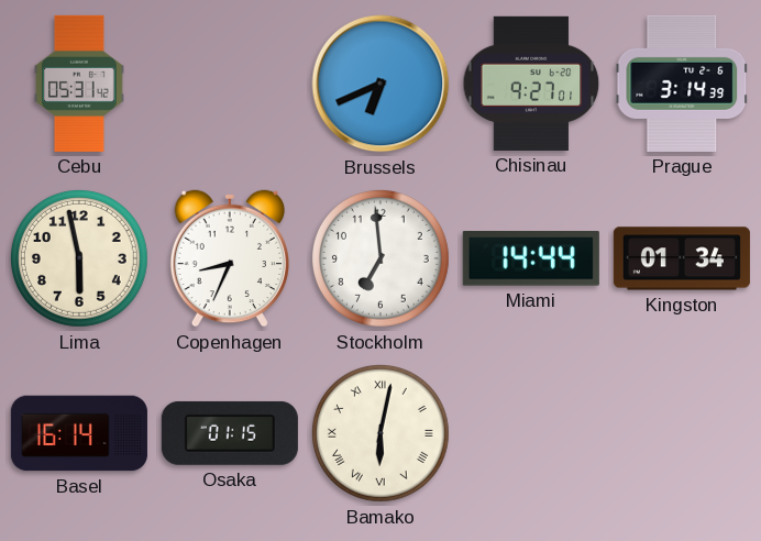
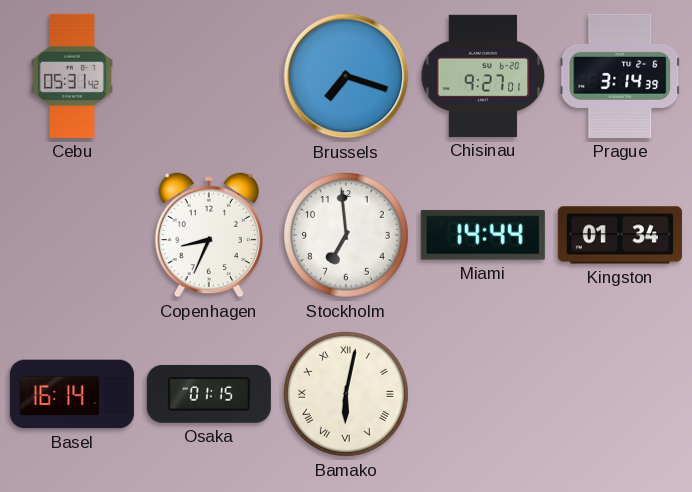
Brussels: 6:41 -> 7:18 (346, 76)
Lima: 5:58 -> none (79, 258)
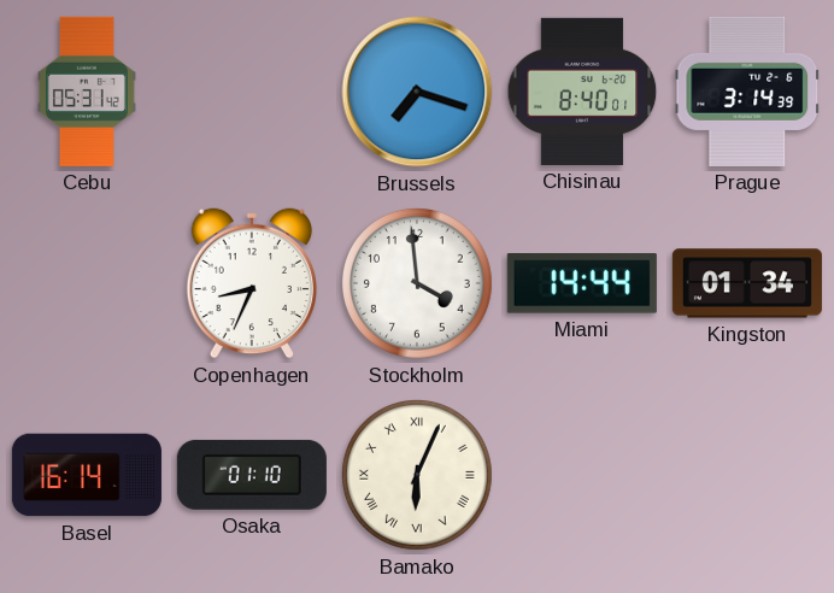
Chisinau: 9:27 -> 8:40 (582, 92)
Stockholm: 6:59 -> 3:59 (417, 283)
Osaka: 01:15 -> 01:10 (252, 475)
Bamako: 6:02 -> 6:04 (417, 475)
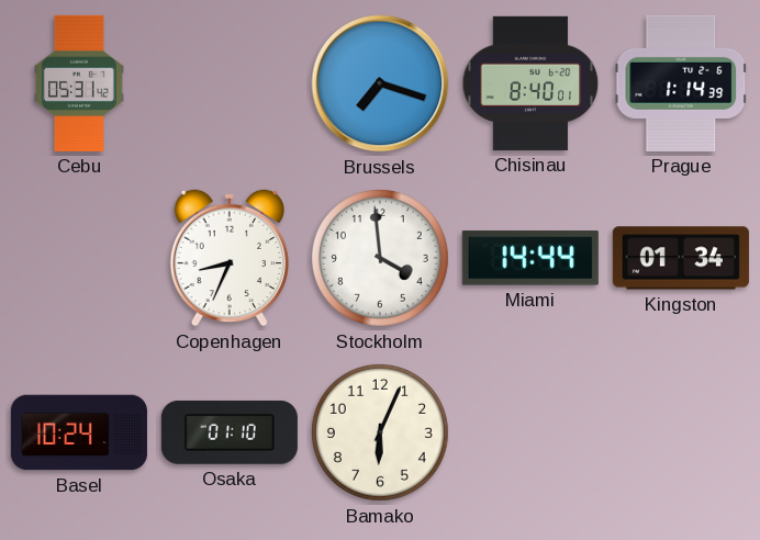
Prague: 3:14 -> 1:14 (681, 83)
Basel: 16:14 -> 10:24 (79, 432)
Bamako numerals: Roman -> Arabic (380, 432)
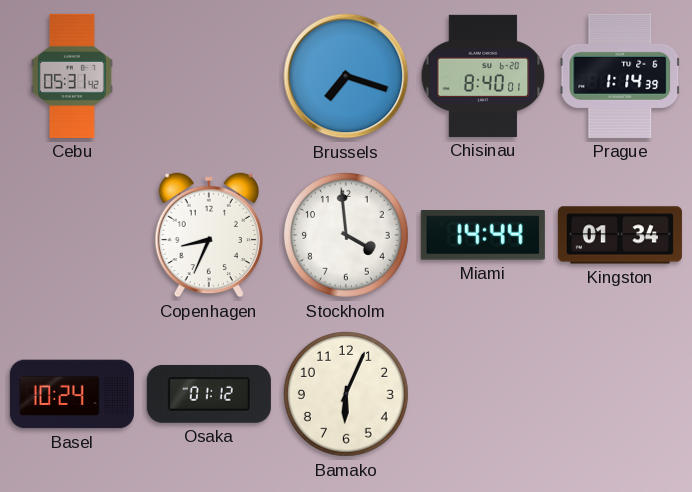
Osaka: 01:10 -> 01:12 (209, 394)
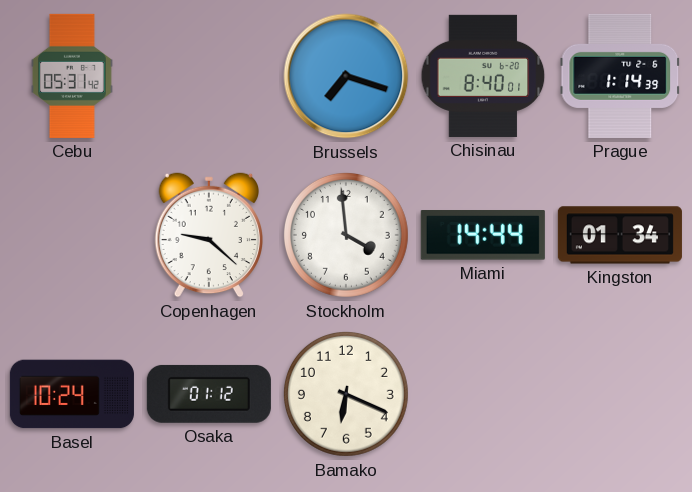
Copenhagen: 8:34 -> 9:22 (208, 235)
Bamako: 6:04 -> 6:19 (346, 394)
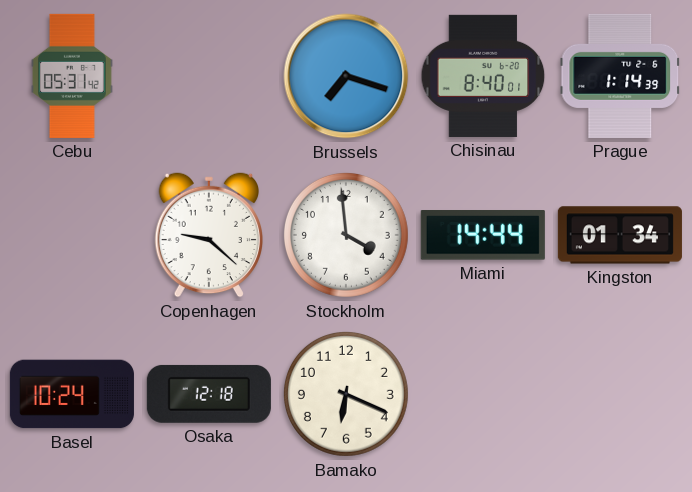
Osaka: 01:12 -> 12:18 (209, 394)
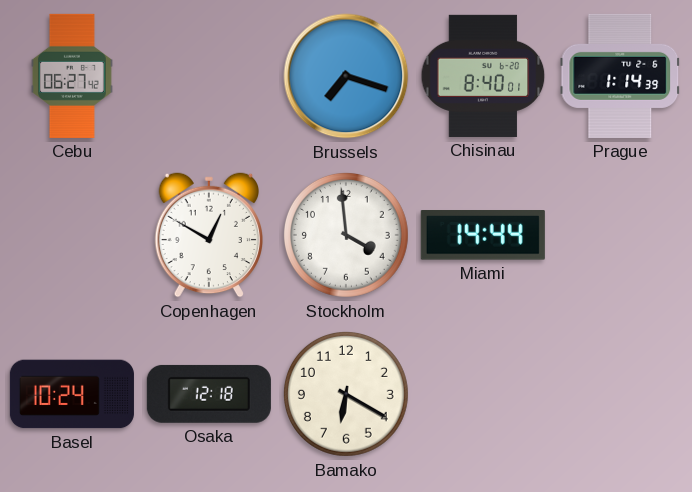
Cebu: 05:31 -> 06:27 (72, 76)
Copenhagen: 9:22 -> 12:50 (208, 235)
Kingston: 01:34 -> none (620, 235)
Bamako: 6:19 -> 6:20 (346, 394)
